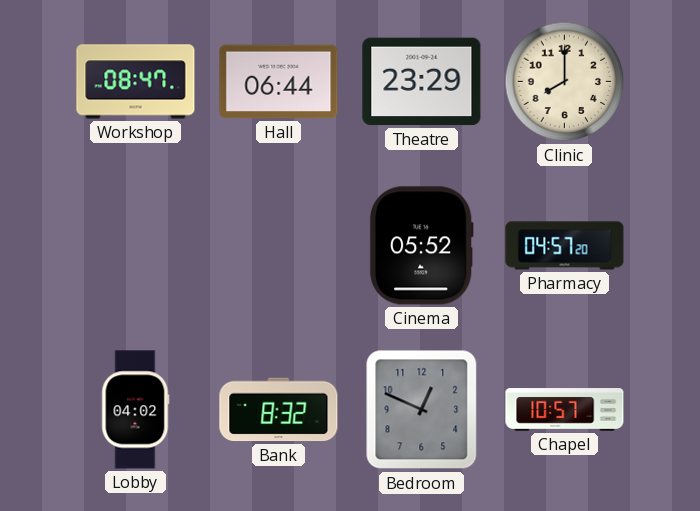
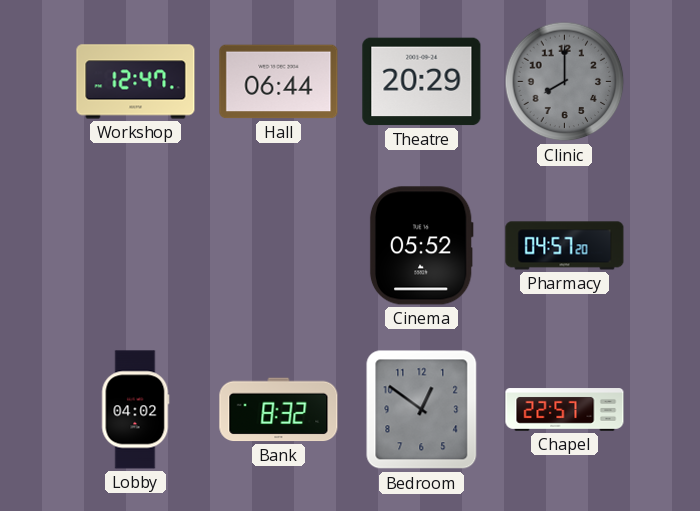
Workshop: 08:47 -> 12:47 (136, 82)
Theatre: 23:29 -> 20:29 (422, 82)
Clinic dial: cream -> grey (565, 82)
Bedroom: 12:49 -> 12:51 (422, 410)
Chapel: 10:57 -> 22:57 (565, 410)
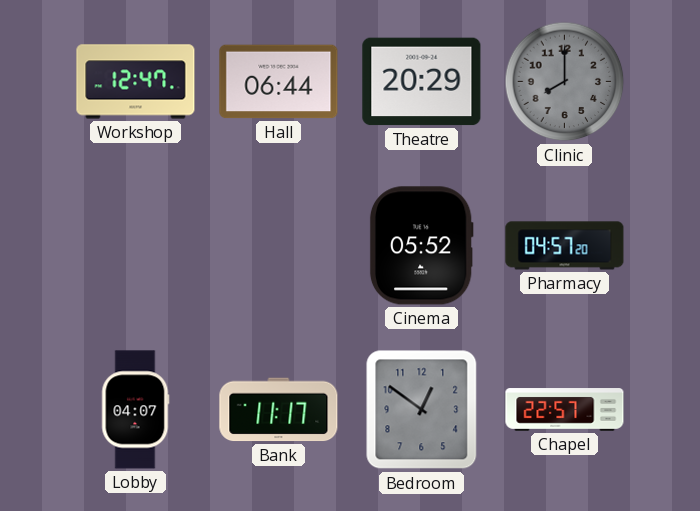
Lobby: 04:02 -> 04:07 (135, 410)
Bank: 8:32 -> 11:17 (279, 410)
